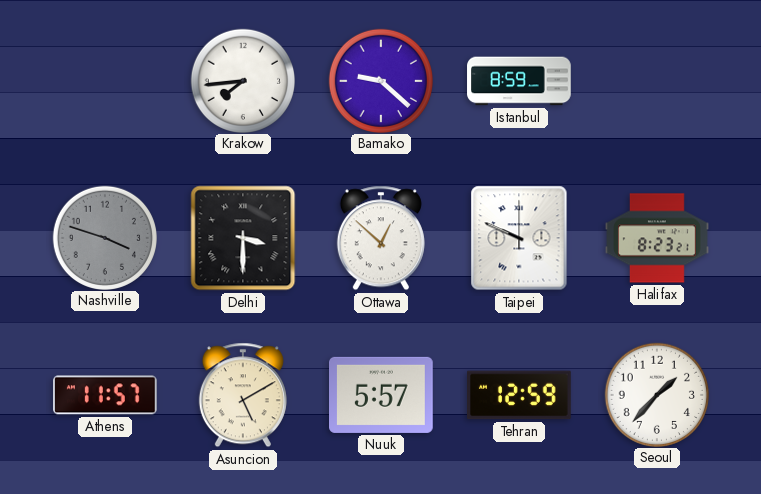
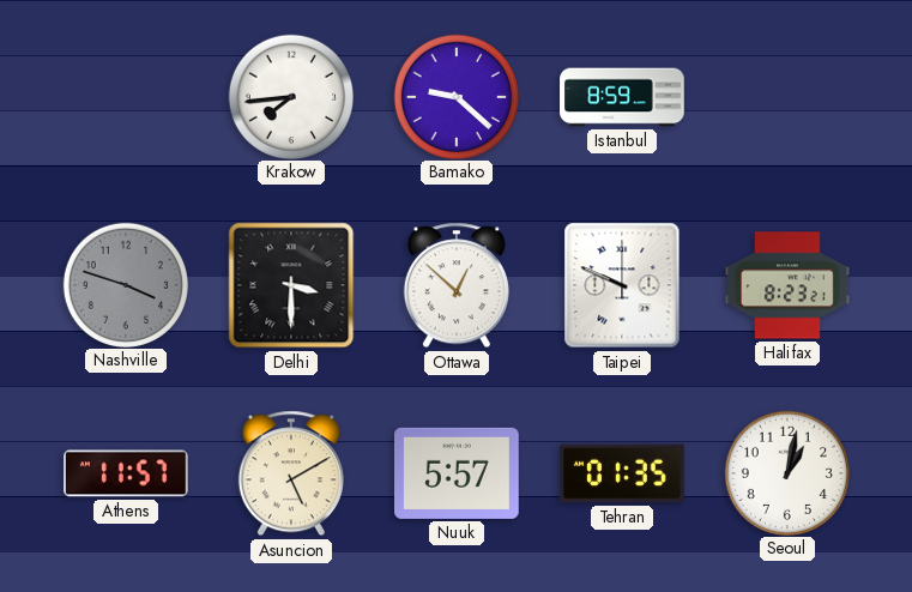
Tehran: 12:59 -> 01:35 (623, 473)
Seoul: 1:37 -> 1:02 (786, 472)
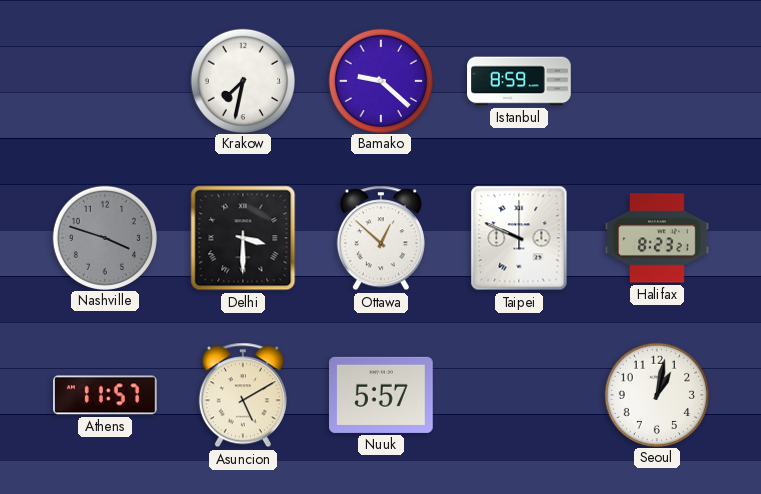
Krakow: 7:44 -> 7:32 (242, 80)
Tehran: 01:35 -> none (623, 473)
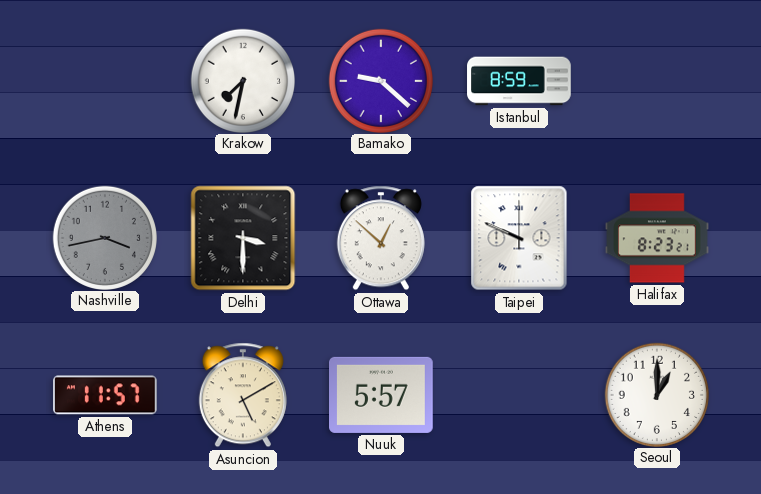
Nashville: 3:48 -> 3:43 (104, 237)
Seoul: 1:02 -> 1:00 (656, 394)
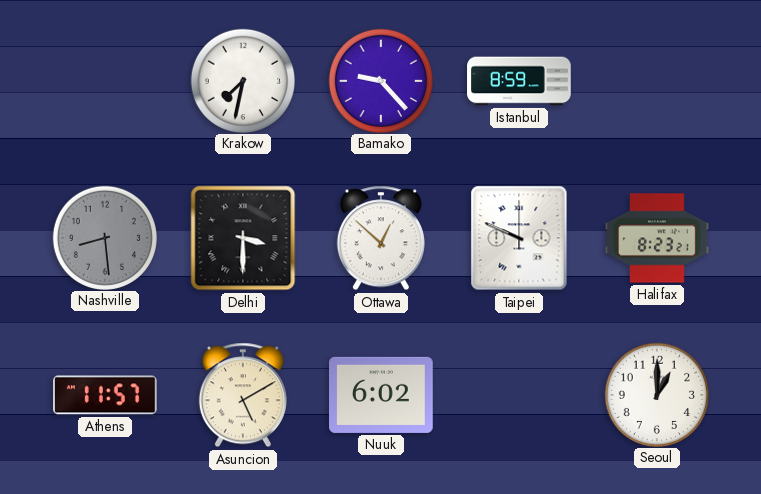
Bamako: 9:22 -> 9:23 (380, 80)
Nashville: 3:43 -> 8:29 (104, 237)
Nuuk: 5:57 -> 6:02 (382, 395)
